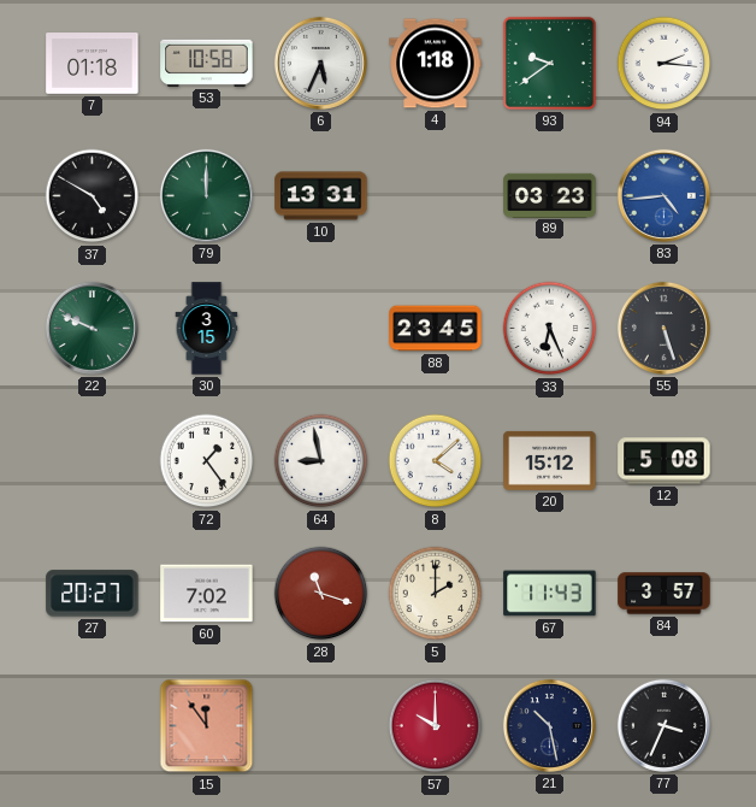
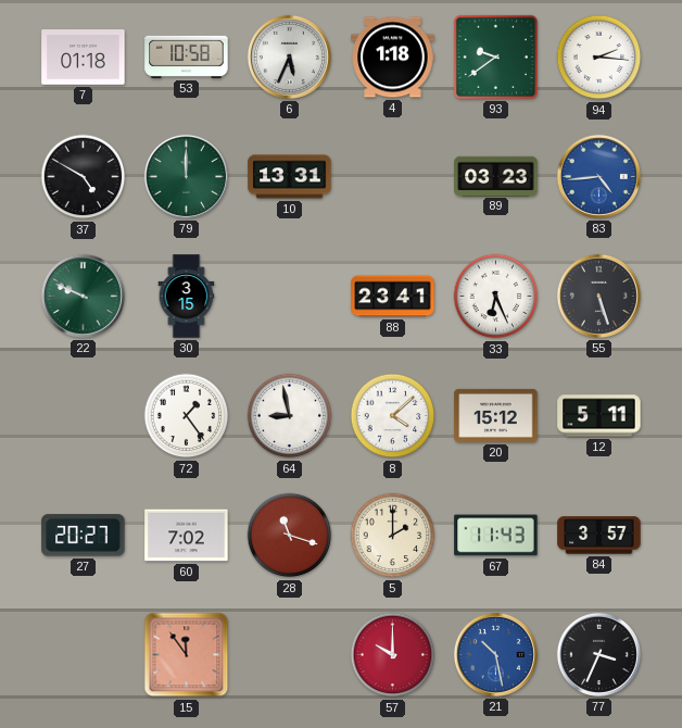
88: 23:45 -> 23:41 (393, 297)
12: 5:08 -> 5:11 (599, 416)
21 dial: navy -> blue (495, 654)
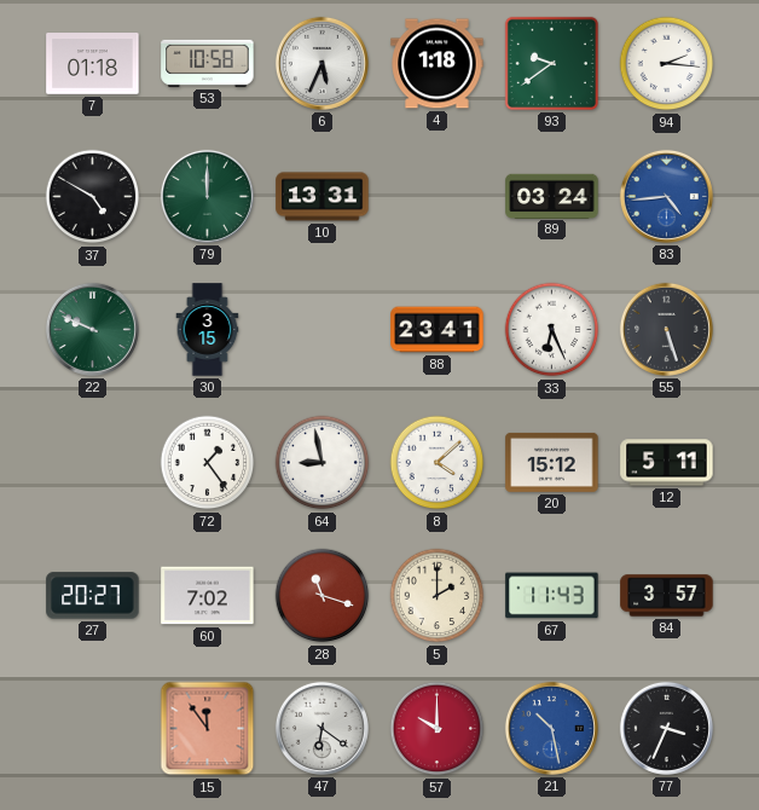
89: 03:23 -> 03:24 (552, 196)
47: none -> 6:21 (321, 728)
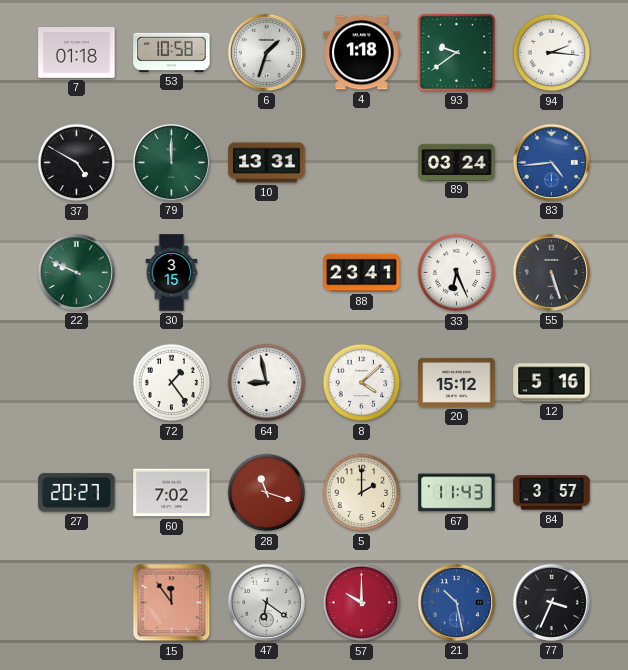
6: 5:34 -> 1:33 (266, 52)
12: 5:11 -> 5:16 (552, 383)
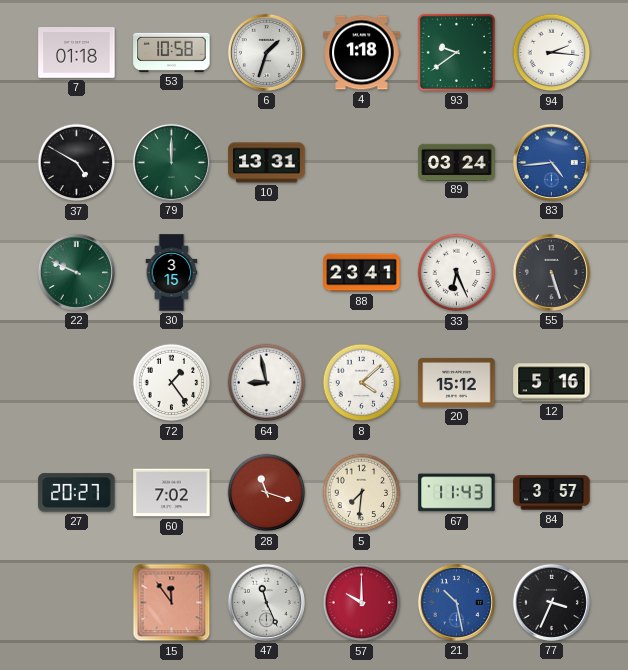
5: 2:00 -> 7:31 (362, 493)
47: 6:21 -> 11:26 (266, 602)
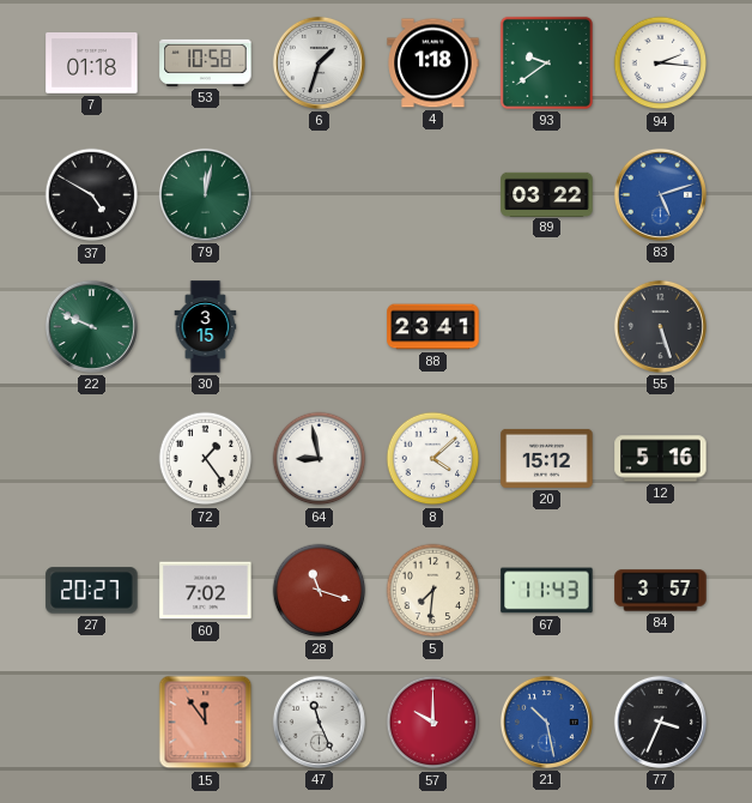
79: 12:00 -> 12:02 (205, 194)
10: 13:31 -> none (267, 163)
89: 03:24 -> 03:22 (547, 194)
83: 4:44 -> 5:12 (660, 194)
33: 6:26 -> none (457, 273)
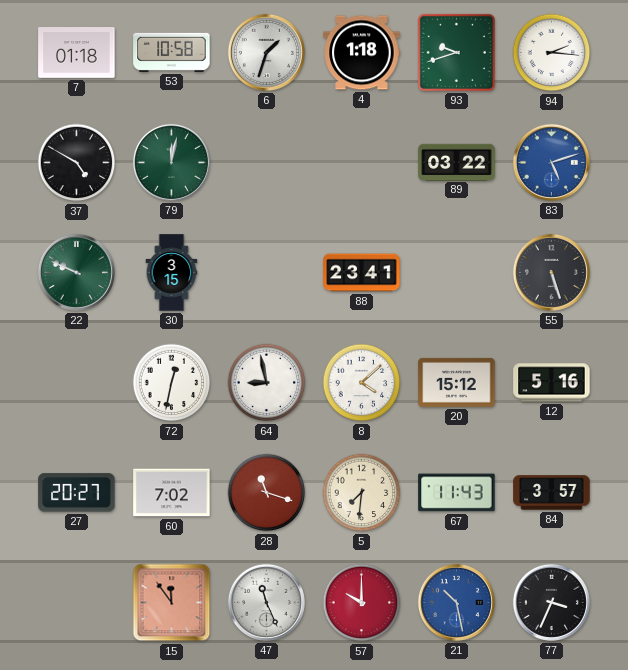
93: 9:39 -> 9:42 (456, 52)
72: 1:24 -> 12:32 (172, 383)
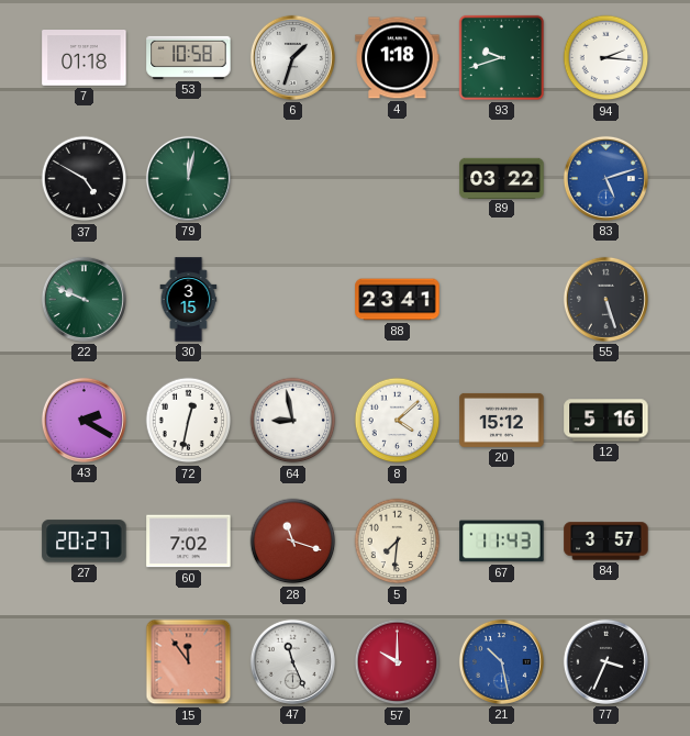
43: none -> 2:20 (84, 420)
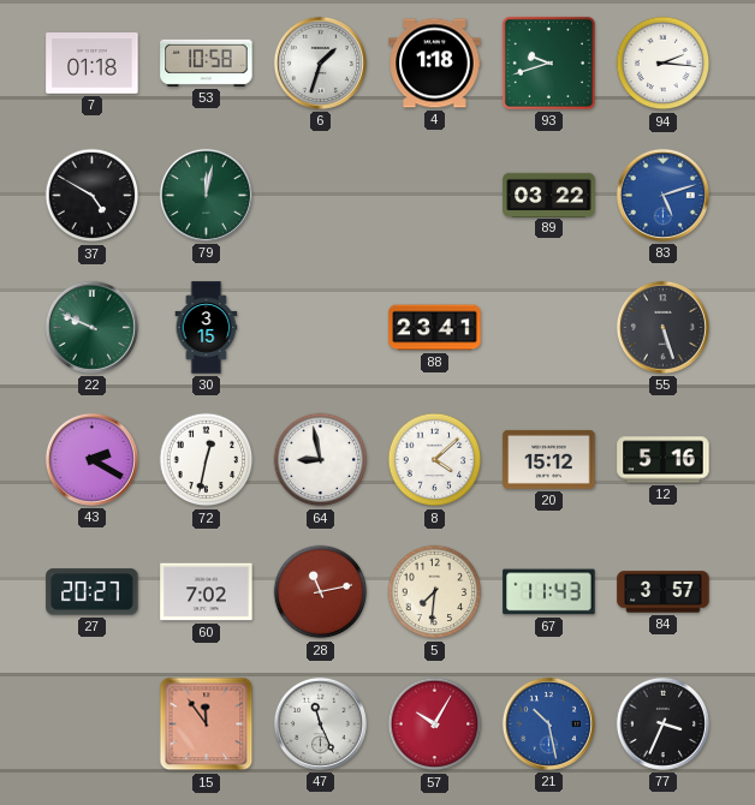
28: 11:18 -> 11:13 (321, 592)
57: 10:00 -> 10:05 (435, 724)
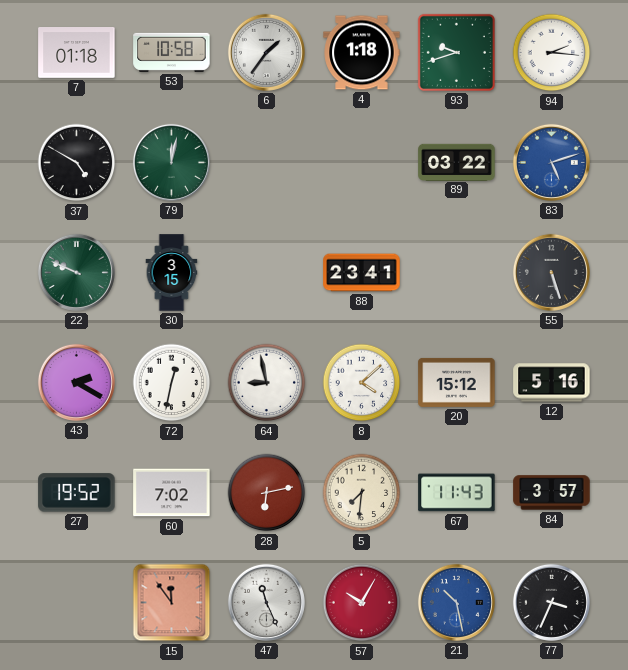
6: 1:33 -> 1:36 (266, 52)
27: 20:27 -> 19:52 (77, 493)
28: 11:13 -> 6:13 (267, 493)
